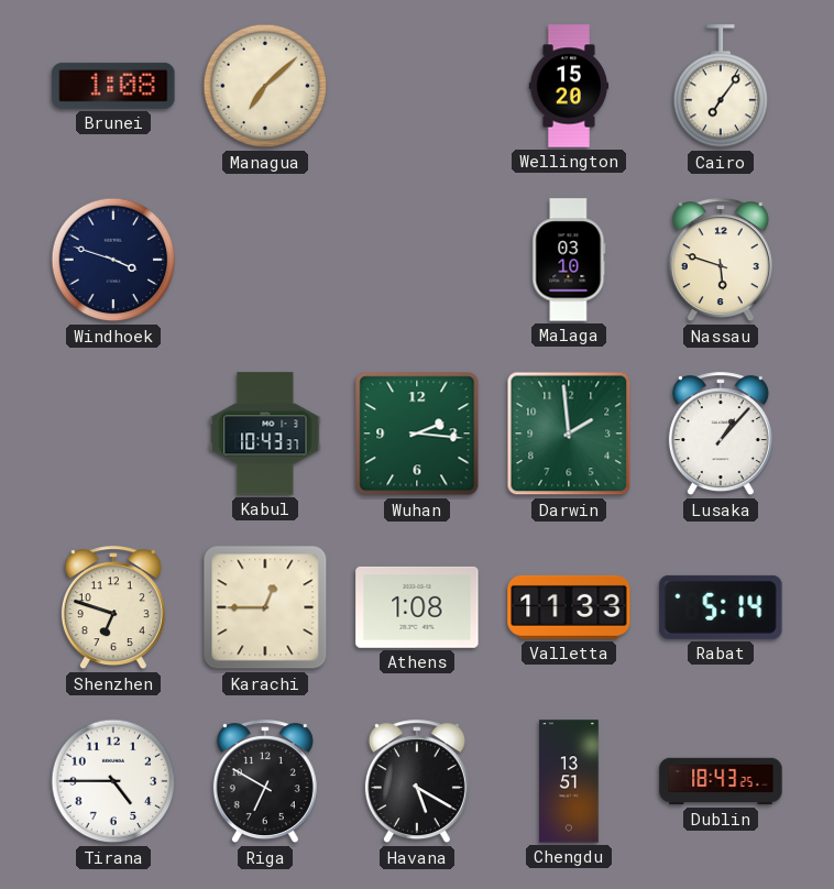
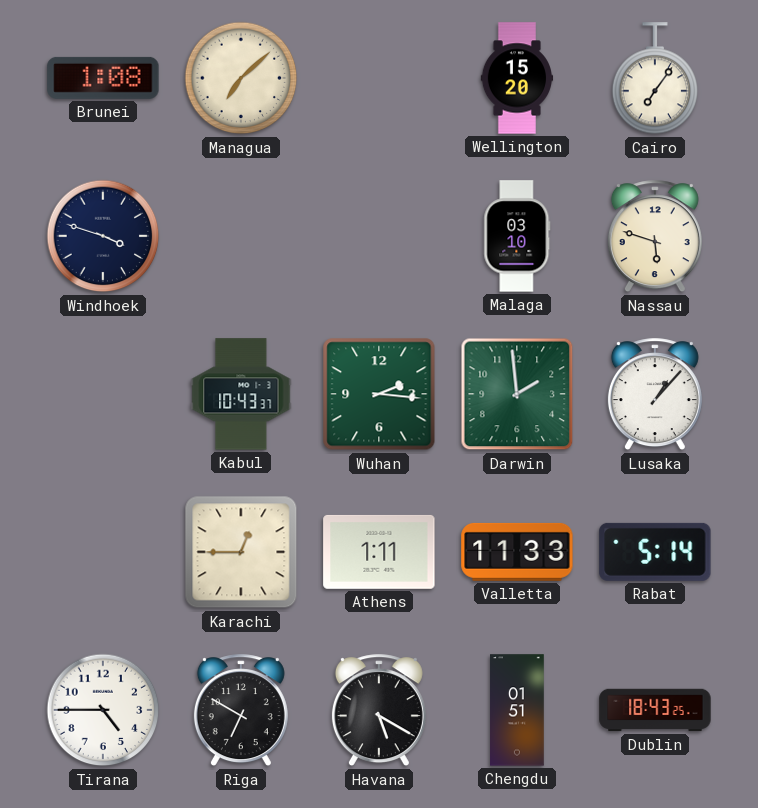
Shenzhen: 6:48 -> none (113, 608)
Athens: 1:08 -> 1:11 (379, 552)
Chengdu: 13:51 -> 01:51 (517, 710)
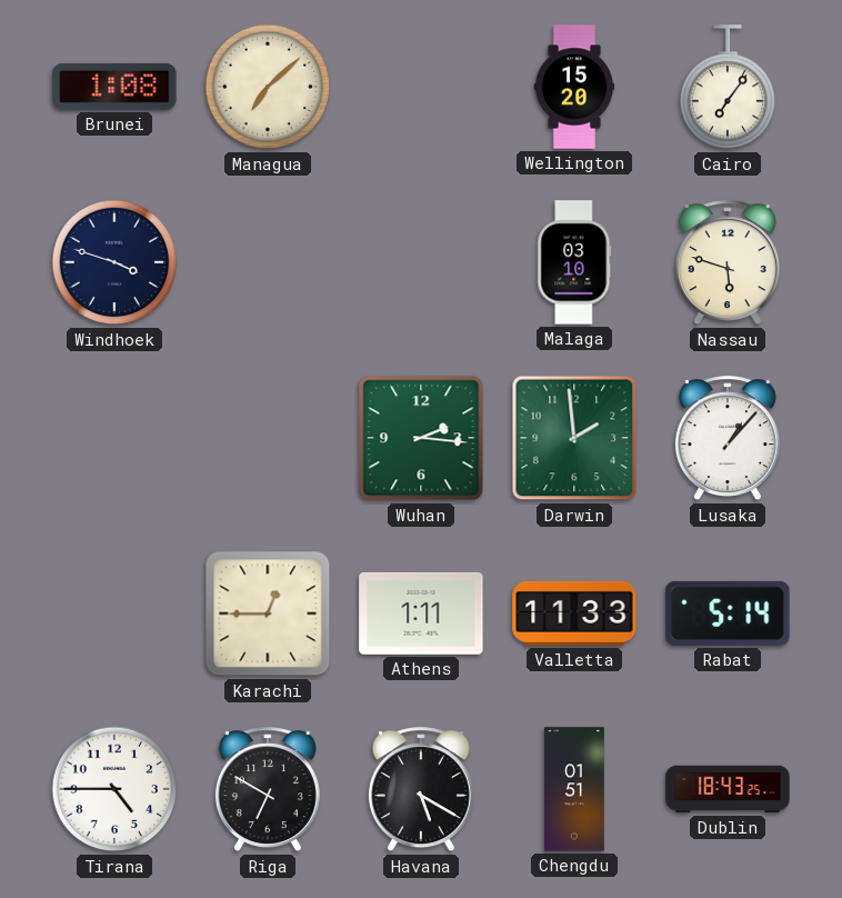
Kabul: 10:43 -> none (241, 394)
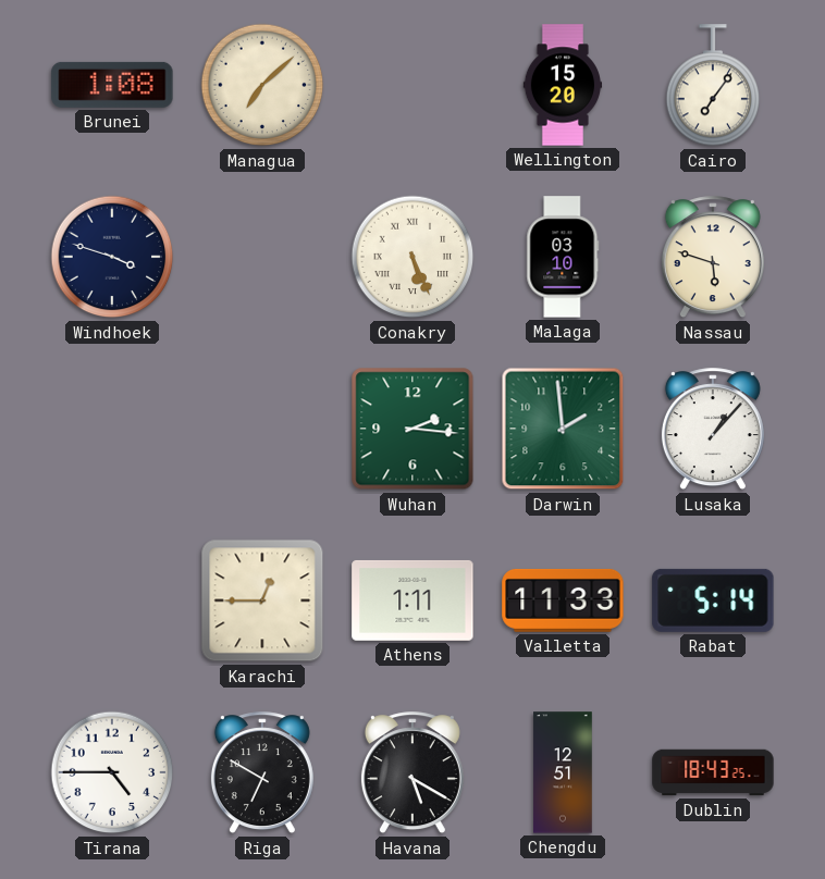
Conakry: none -> 5:26 (412, 257)
Chengdu: 01:51 -> 12:51 (563, 772)
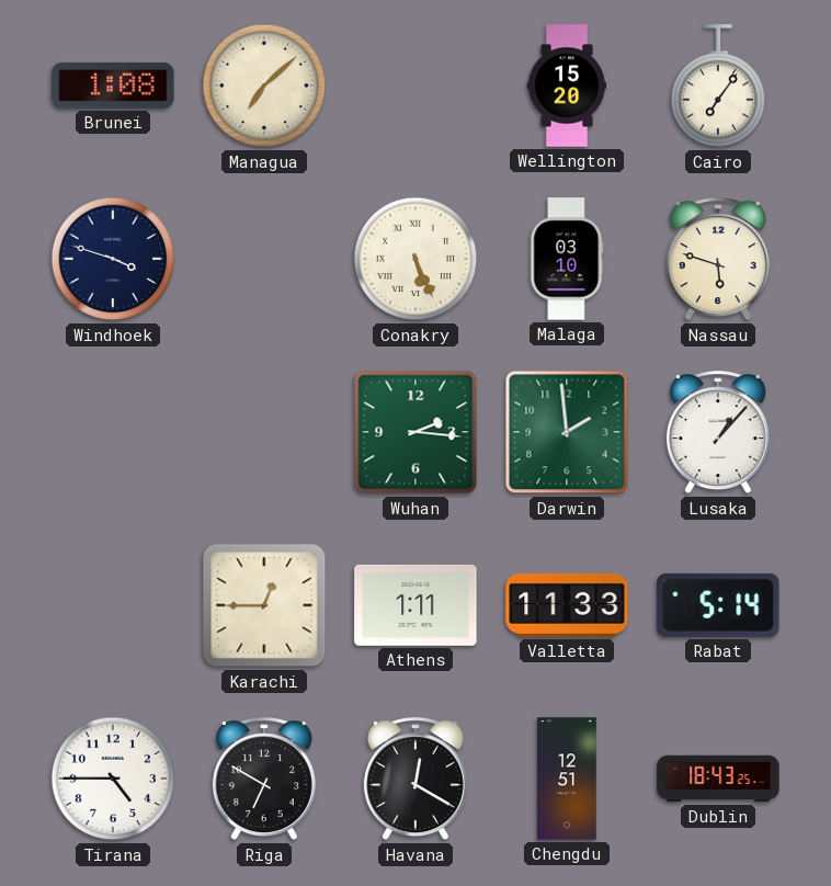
Havana: 5:20 -> 12:20 (415, 780)
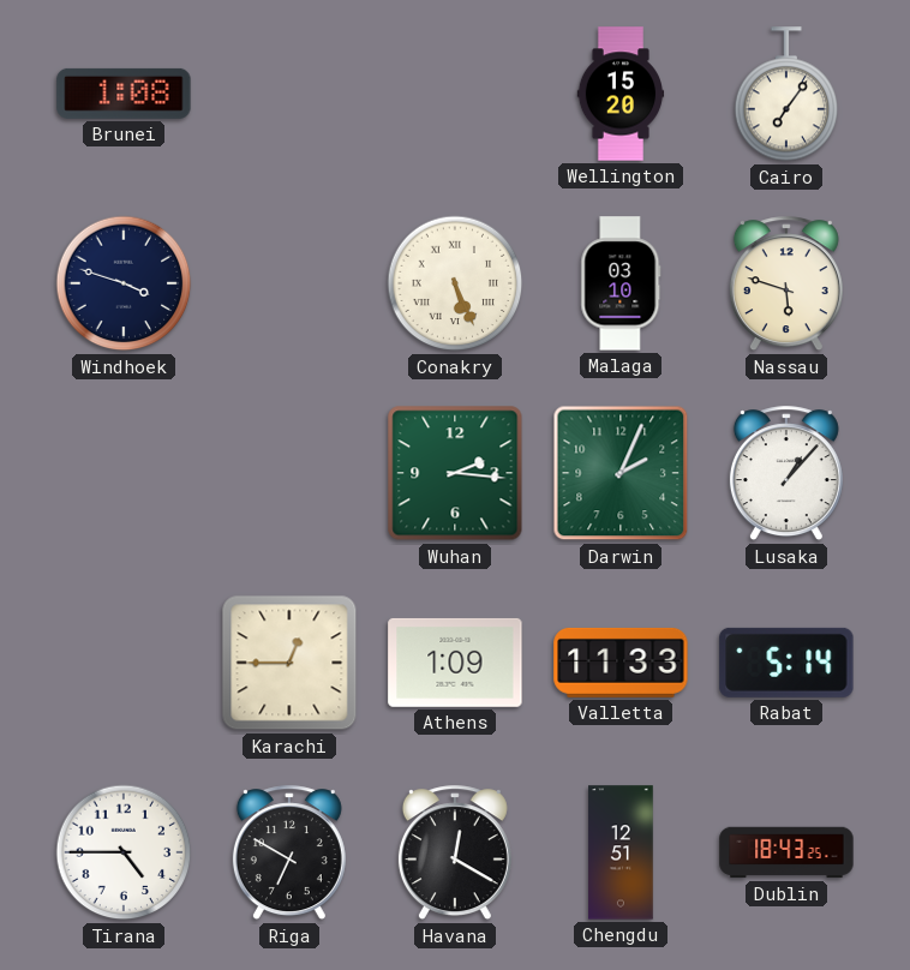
Managua: 7:08 -> none (264, 86)
Darwin: 1:59 -> 2:04 (621, 473)
Athens: 1:11 -> 1:09 (455, 663)
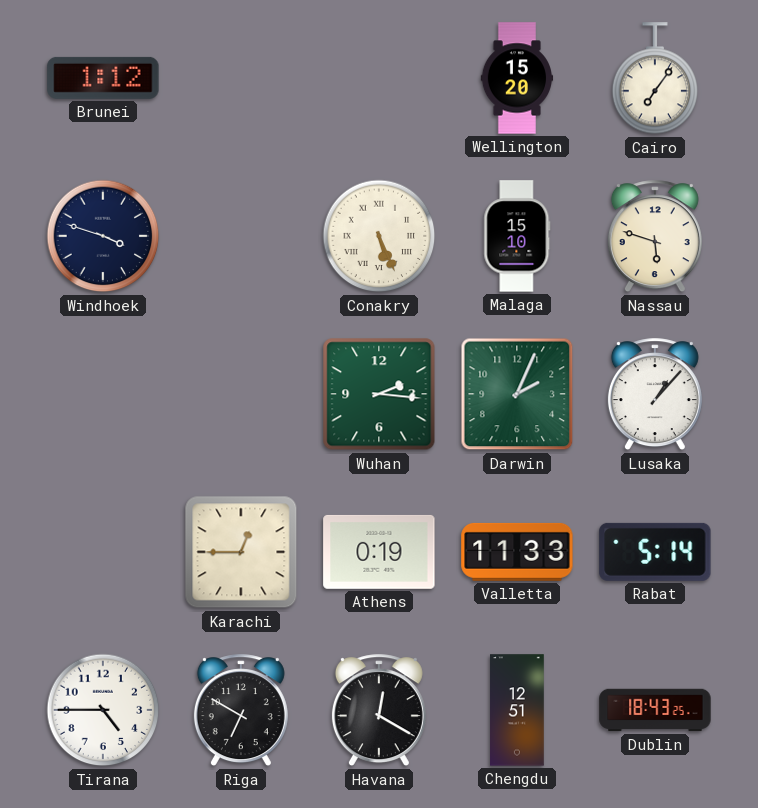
Brunei: 1:08 -> 1:12 (103, 78)
Malaga: 03:10 -> 15:10 (517, 236)
Athens: 1:09 -> 0:19 (379, 552)
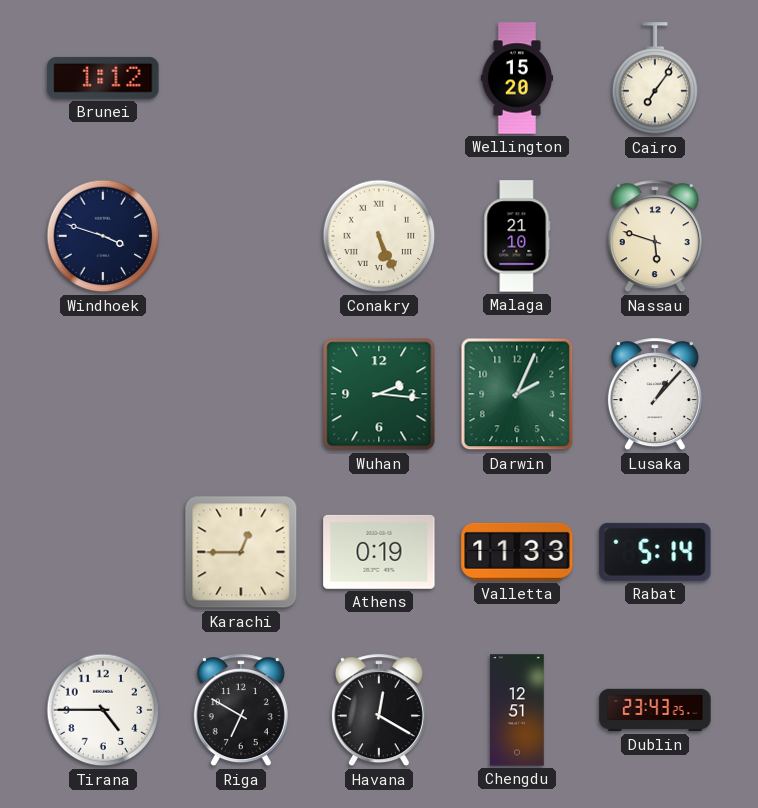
Malaga: 15:10 -> 21:10 (517, 236)
Dublin: 18:43 -> 23:43 (655, 710)
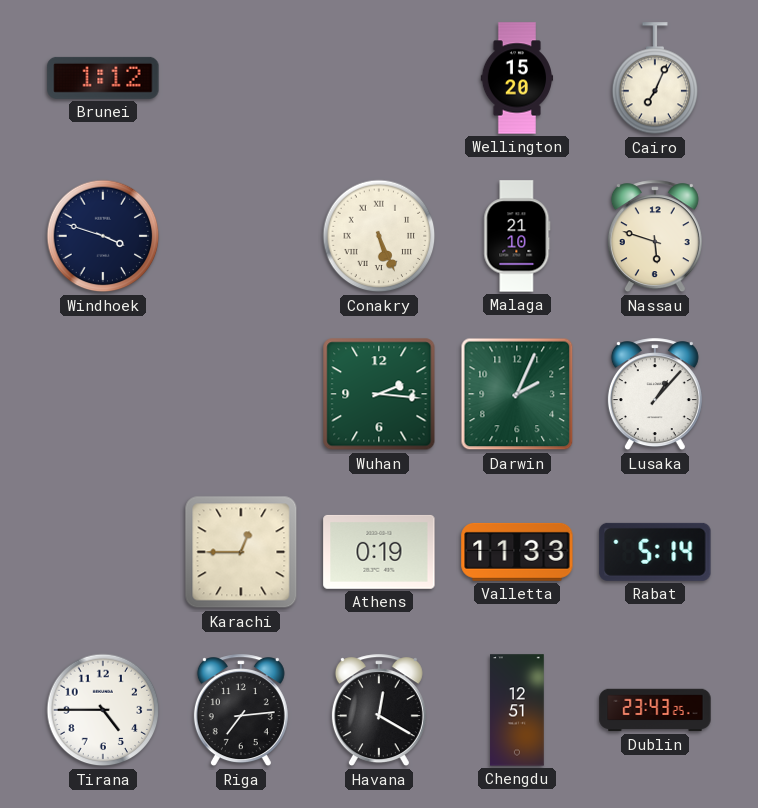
Cairo: 7:06 -> 7:04 (655, 79)
Riga: 6:50 -> 7:14 (241, 711)
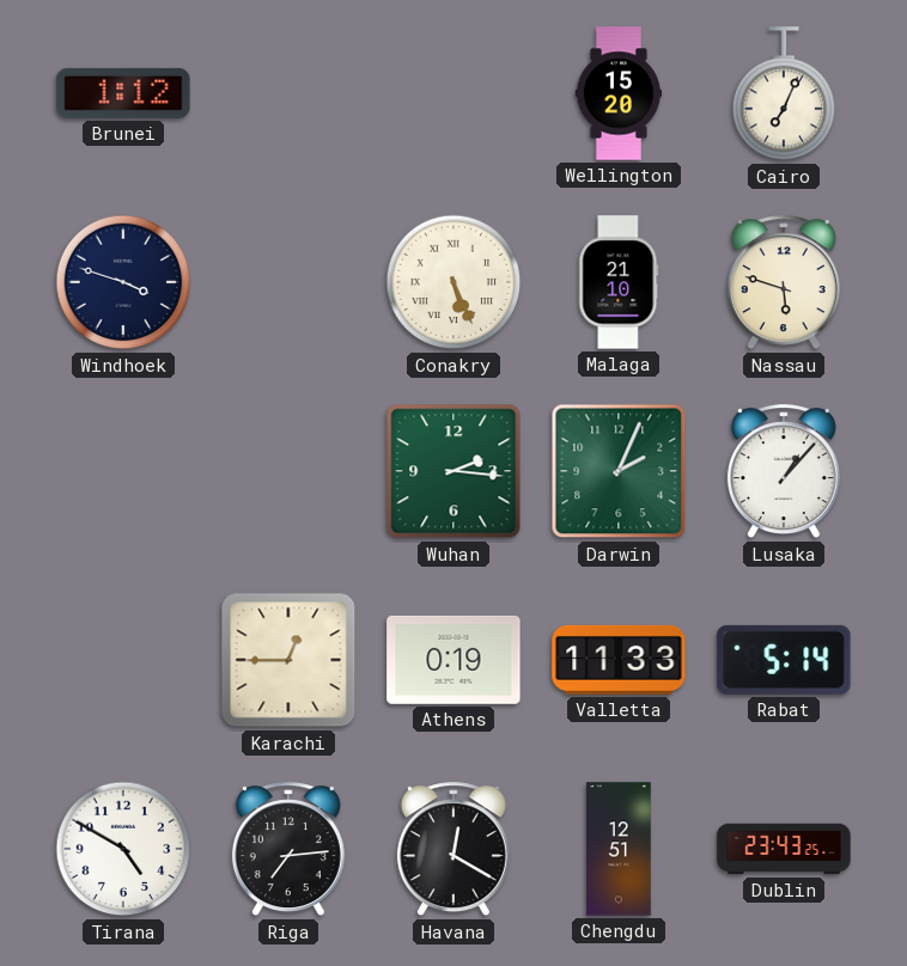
Tirana: 4:45 -> 4:50 (123, 849)
